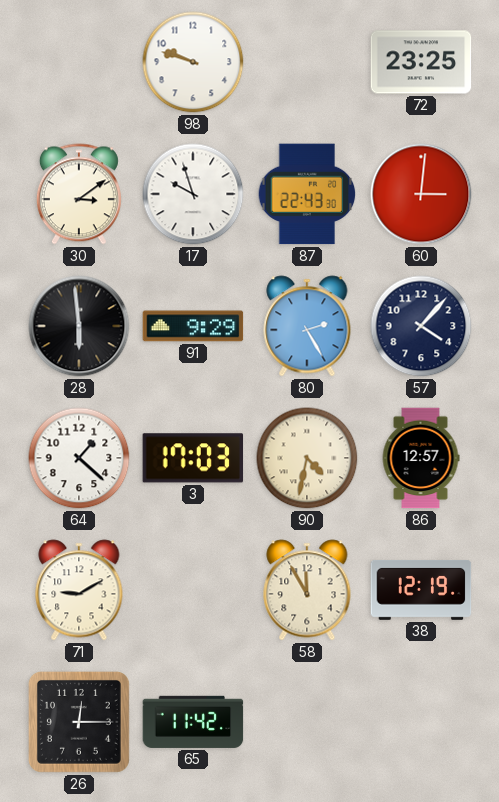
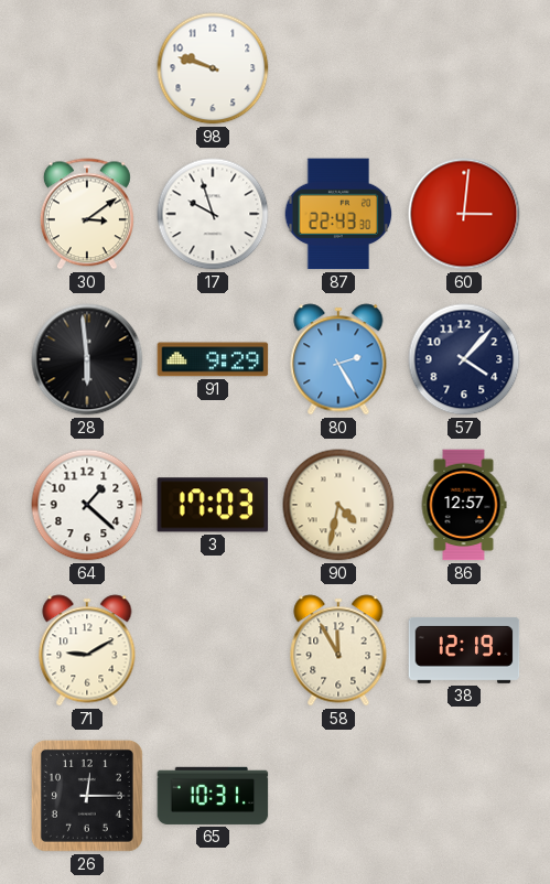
72: 23:25 -> none (421, 62)
65: 11:42 -> 10:31 (213, 796)
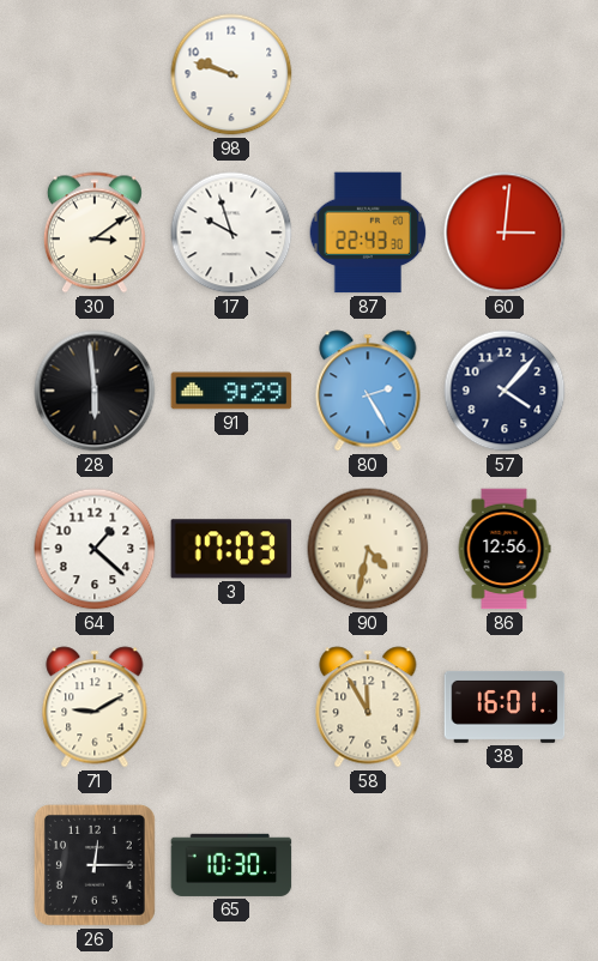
86: 12:57 -> 12:56 (505, 549)
38: 12:19 -> 16:01 (505, 707)
65: 10:31 -> 10:30 (231, 865)
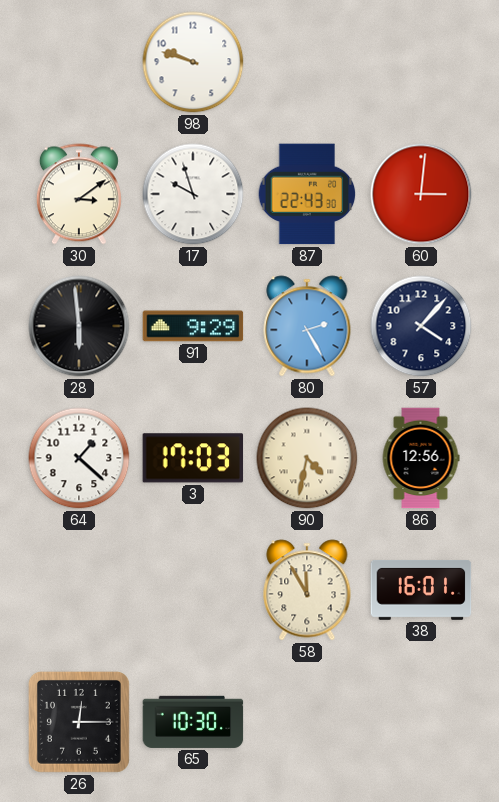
71: 9:10 -> none (95, 707)
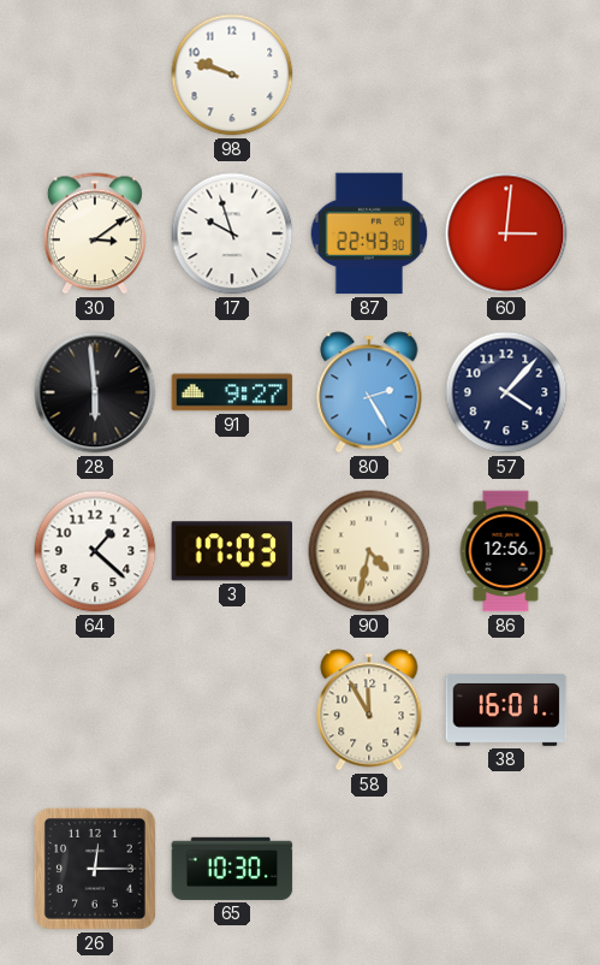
91: 9:29 -> 9:27 (232, 392)
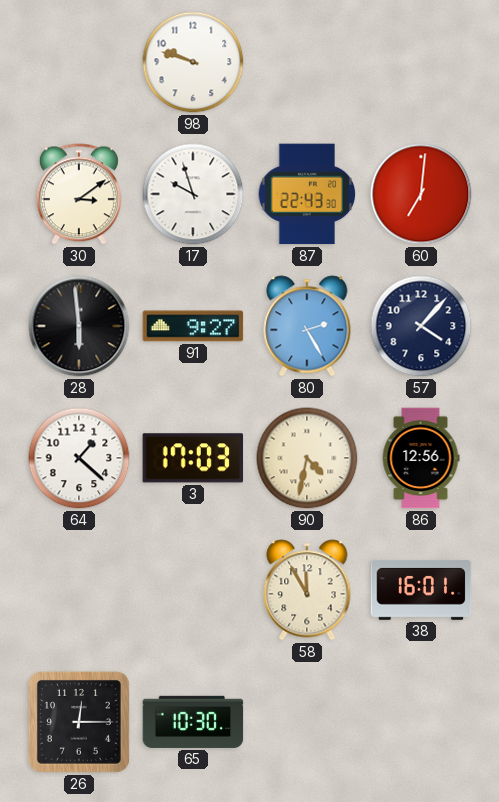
60: 3:01 -> 7:01 (421, 194)
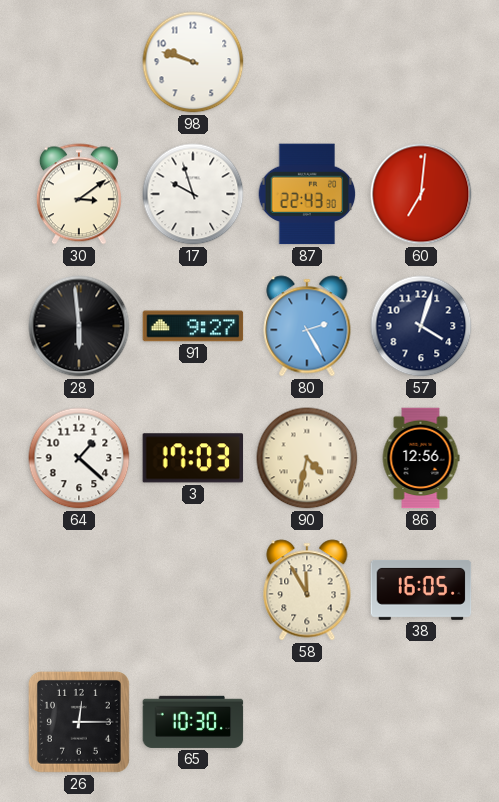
57: 4:07 -> 4:03 (421, 326)
38: 16:01 -> 16:05 (421, 590)
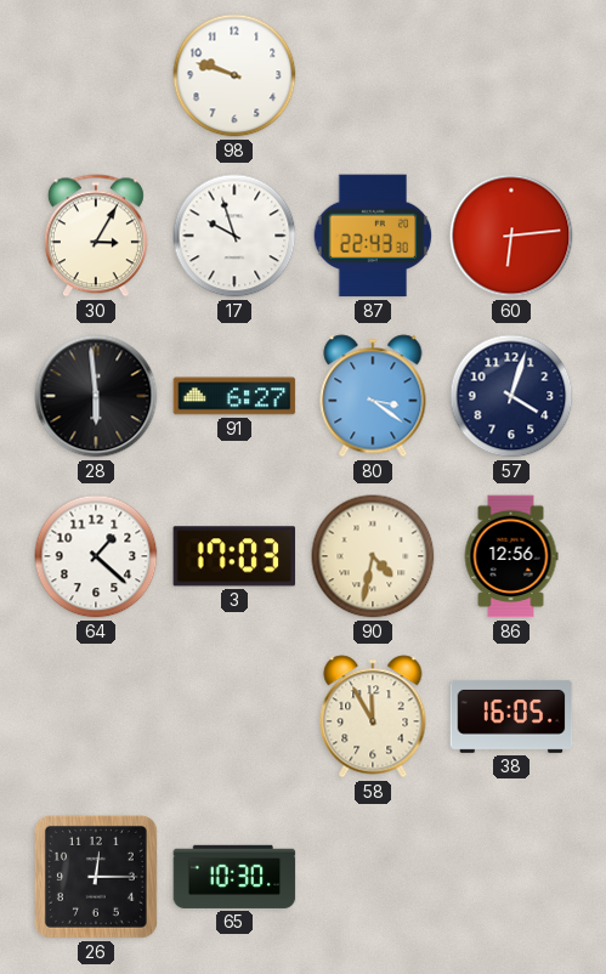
30: 3:09 -> 3:05 (96, 236)
60: 7:01 -> 6:14 (511, 236)
91: 9:27 -> 6:27 (234, 396)
80: 2:25 -> 3:21 (373, 396)
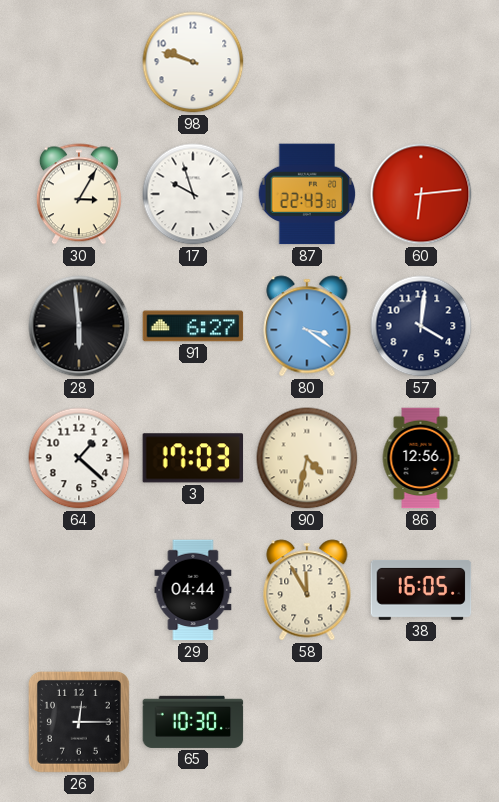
57: 4:03 -> 4:01 (421, 326)
29: none -> 04:44 (193, 590)
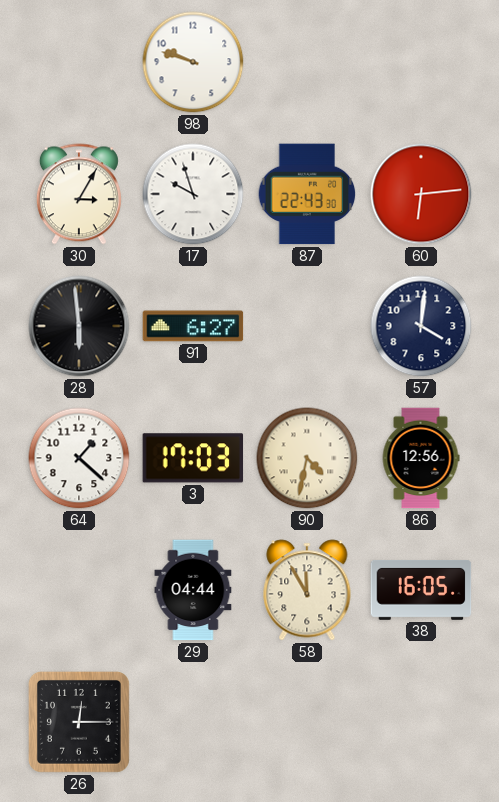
80: 3:21 -> none (307, 326)
65: 10:30 -> none (193, 722)
